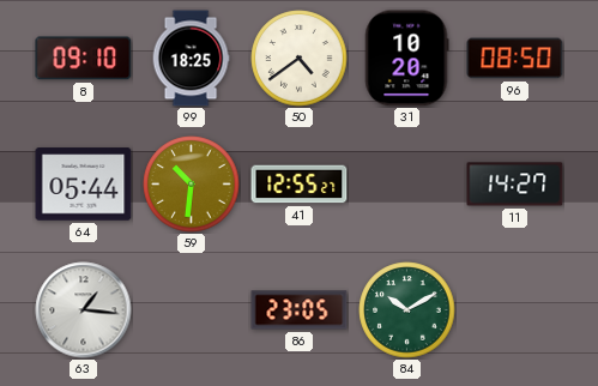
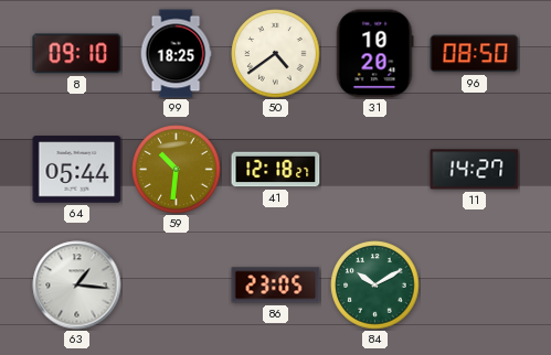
41: 12:55 -> 12:18 (276, 170)
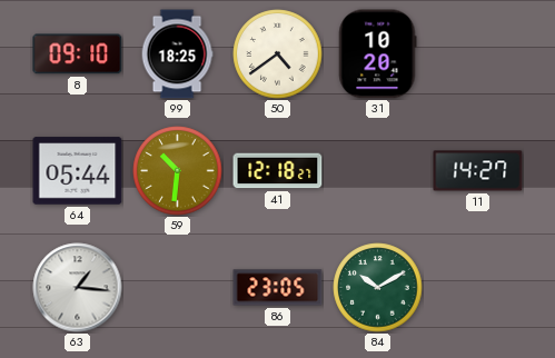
96: 08:50 -> none (475, 54)
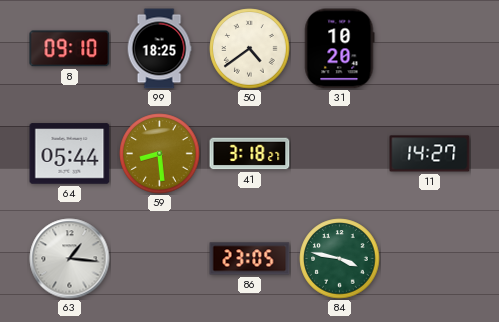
59: 10:31 -> 8:29 (160, 154)
41: 12:18 -> 3:18 (250, 154)
84: 10:10 -> 3:47 (340, 259)
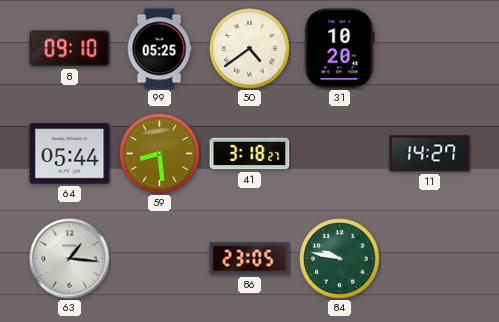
99: 18:25 -> 05:25 (159, 49)
84: 3:47 -> 9:47 (340, 259)
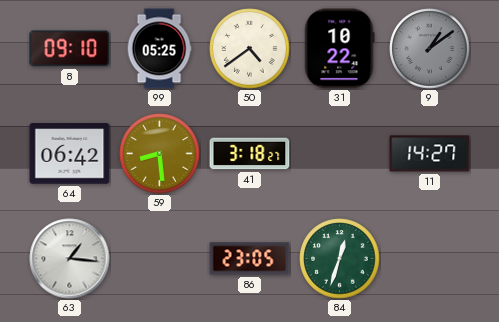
31: 10:20 -> 10:22 (339, 49)
9: none -> 1:09 (430, 49)
64: 05:44 -> 06:42 (70, 154)
84: 9:47 -> 12:33 (340, 259)
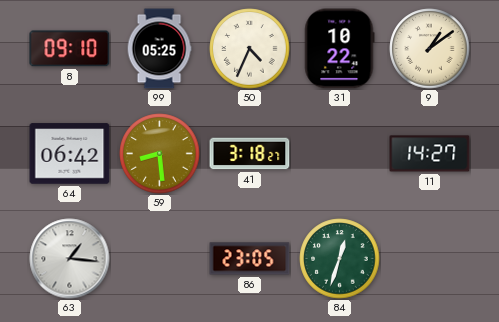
50: 4:39 -> 4:34 (250, 49)
9 dial: grey -> cream (430, 49)
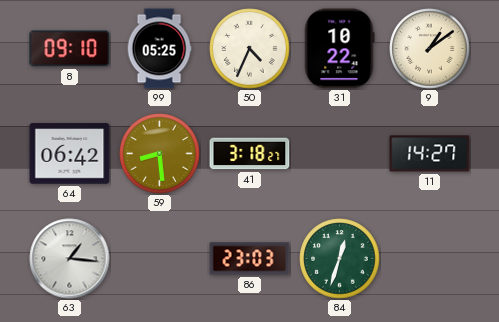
86: 23:05 -> 23:03 (250, 259)
